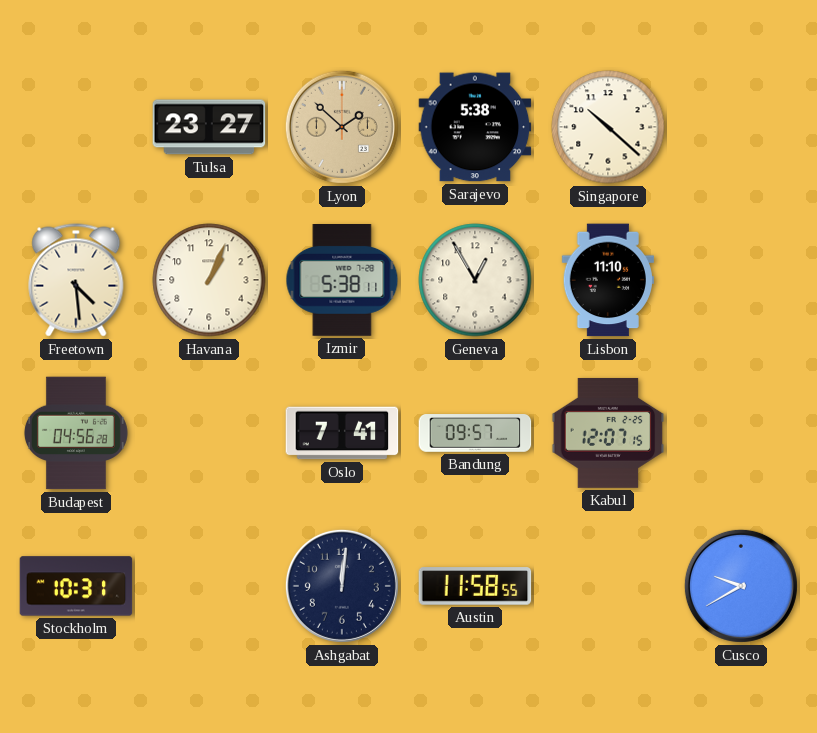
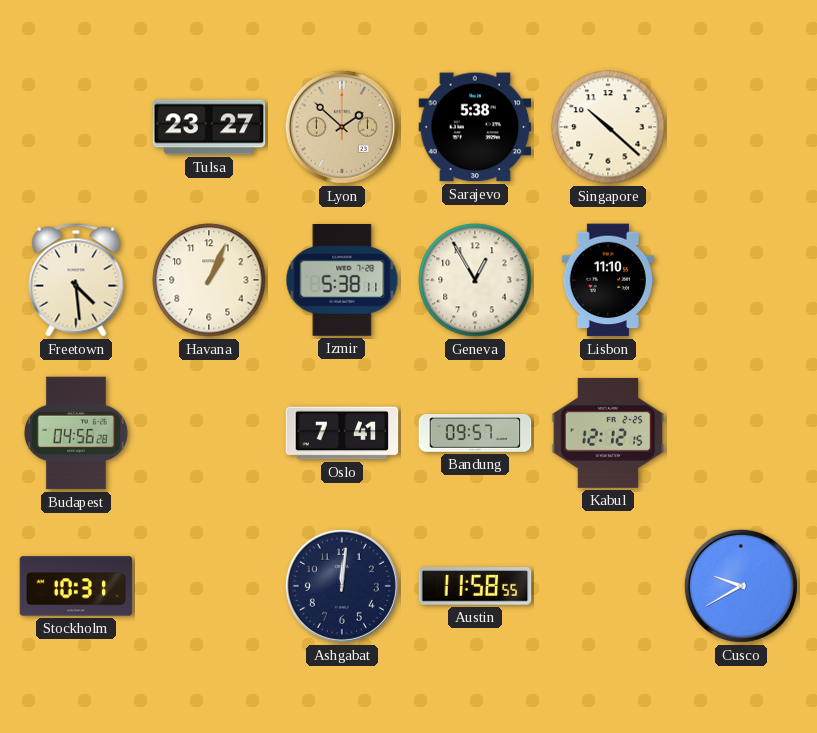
Kabul: 12:07 -> 12:12 (608, 433)
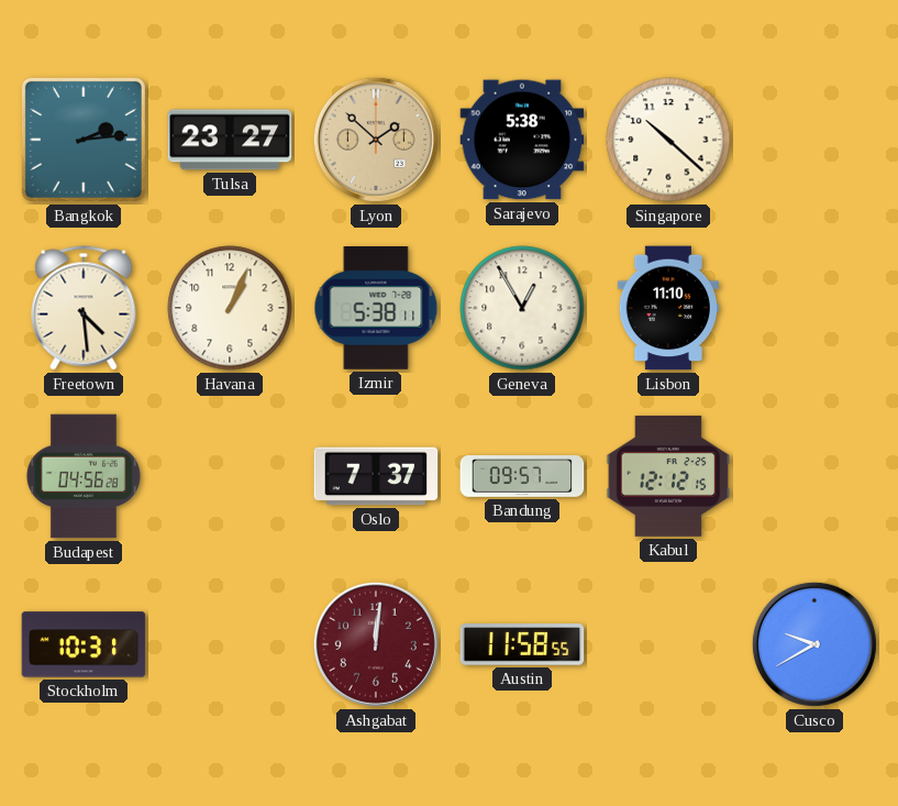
Bangkok: none -> 2:14 (84, 140)
Oslo: 7:41 -> 7:37 (376, 476)
Ashgabat dial: navy -> burgundy (376, 644)
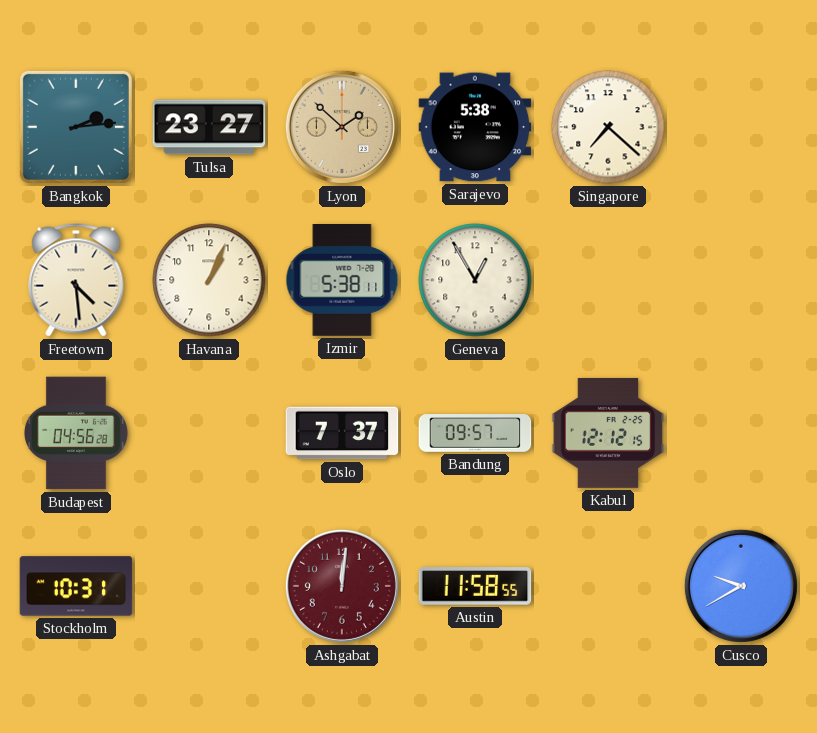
Singapore: 10:22 -> 7:22 (608, 127)
Lisbon: 11:10 -> none (668, 308)
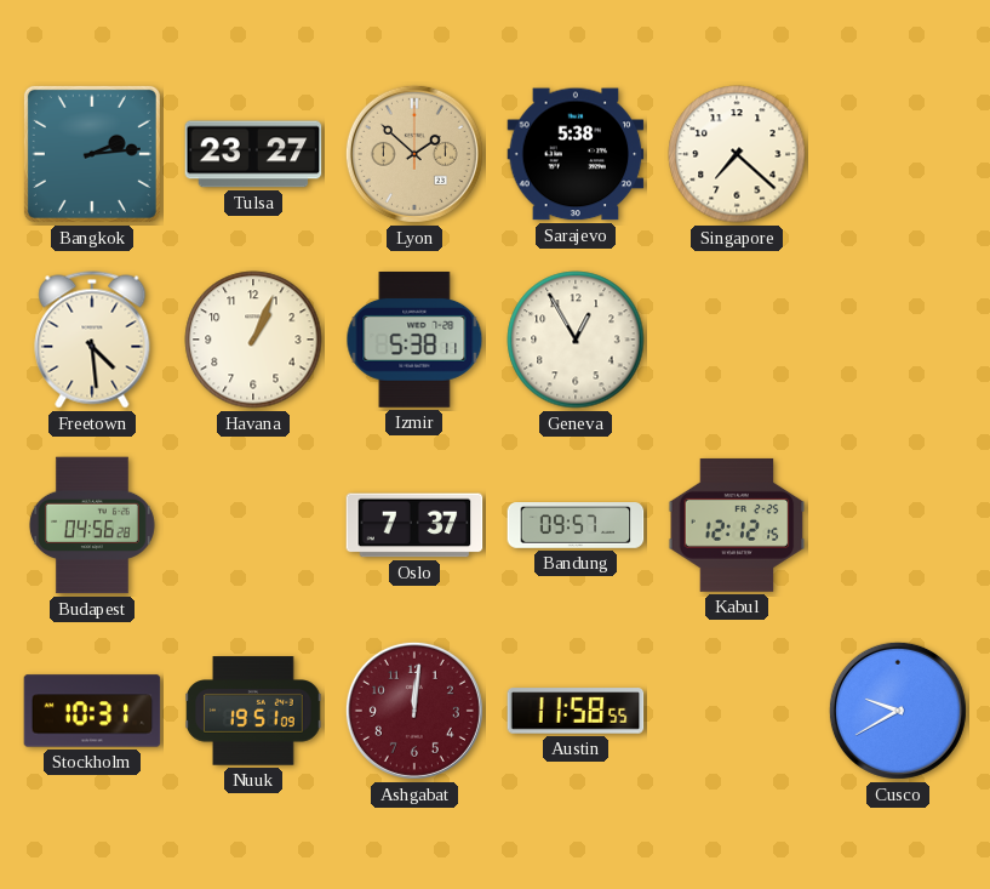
Nuuk: none -> 19:51 (253, 711)
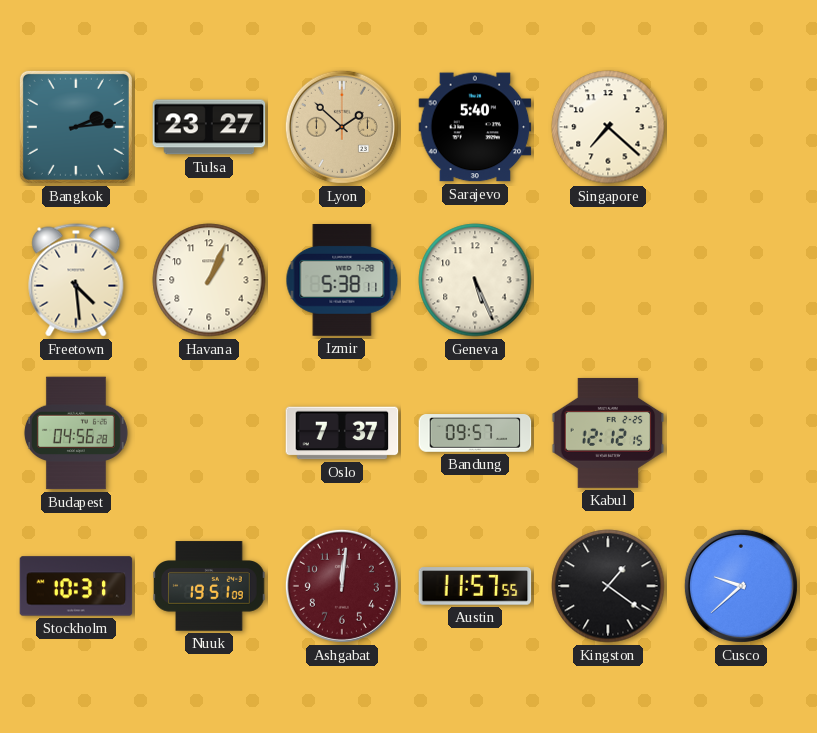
Sarajevo: 5:38 -> 5:40 (475, 127)
Geneva: 12:55 -> 5:26 (475, 280)
Austin: 11:58 -> 11:57 (475, 586)
Kingston: none -> 1:21 (608, 586)
Cusco: 9:40 -> 9:38 (741, 586)
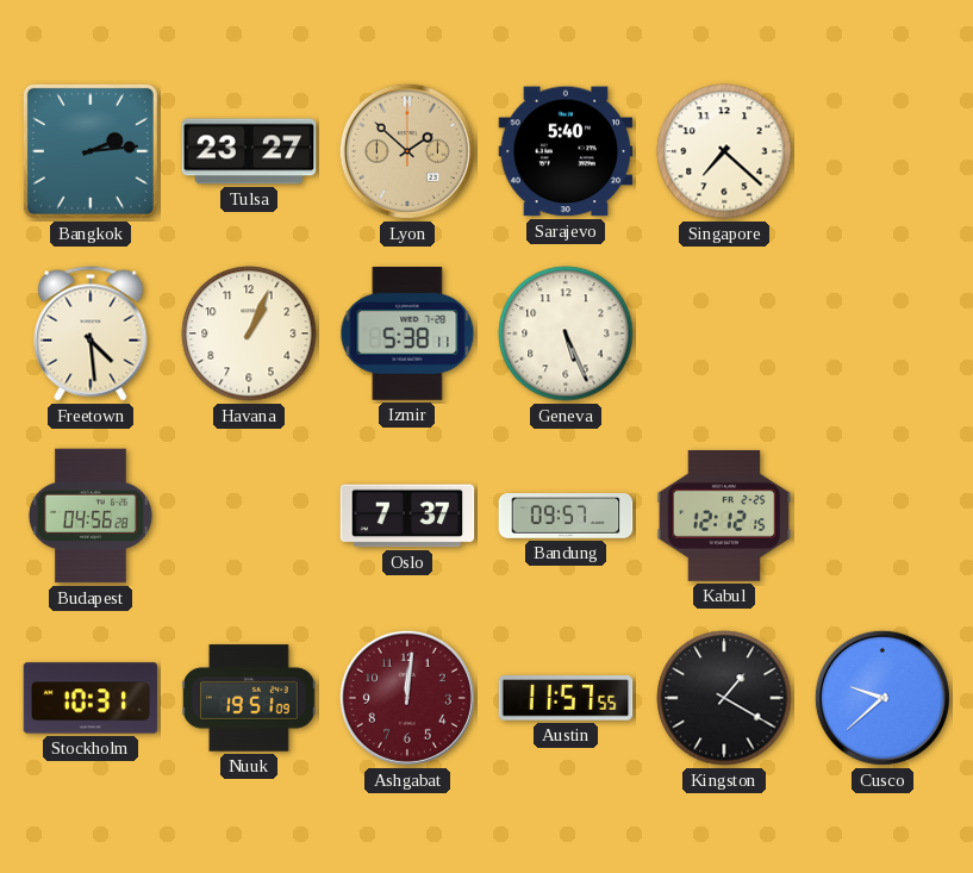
Kingston: 1:21 -> 1:20 (724, 698)
